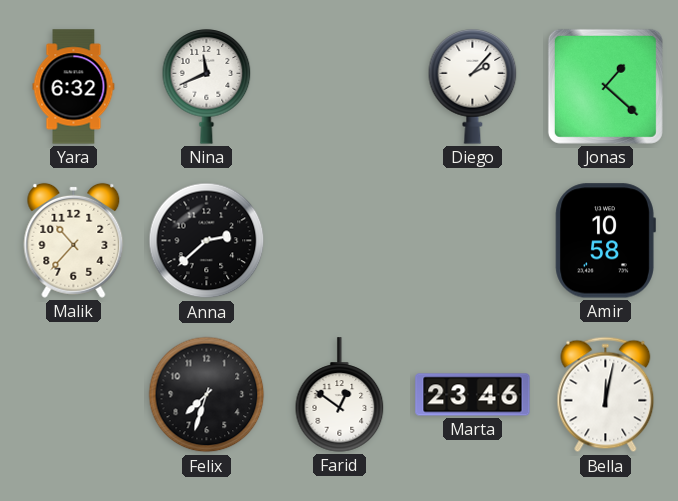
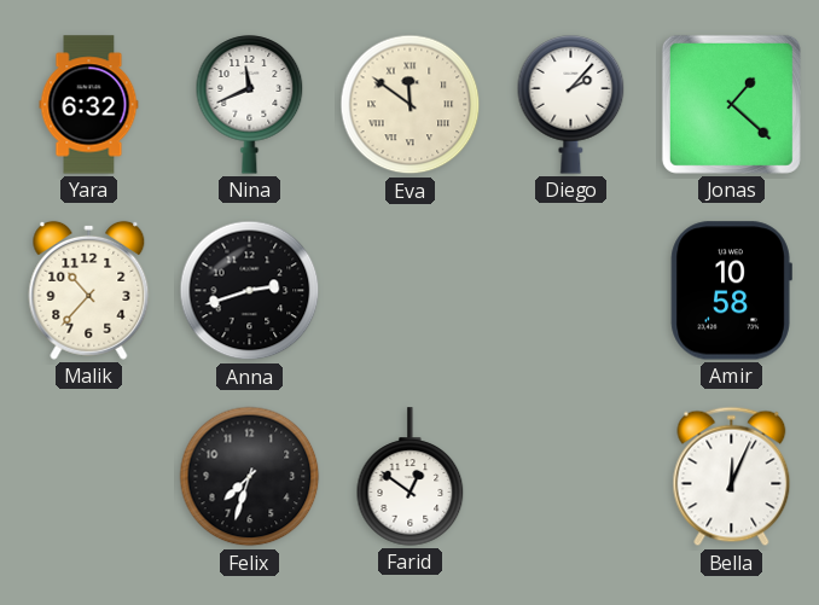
Eva: none -> 11:51 (411, 105)
Anna: 2:38 -> 2:42 (250, 291)
Marta: 23:46 -> none (473, 395)
Bella: 12:02 -> 12:04 (732, 477)
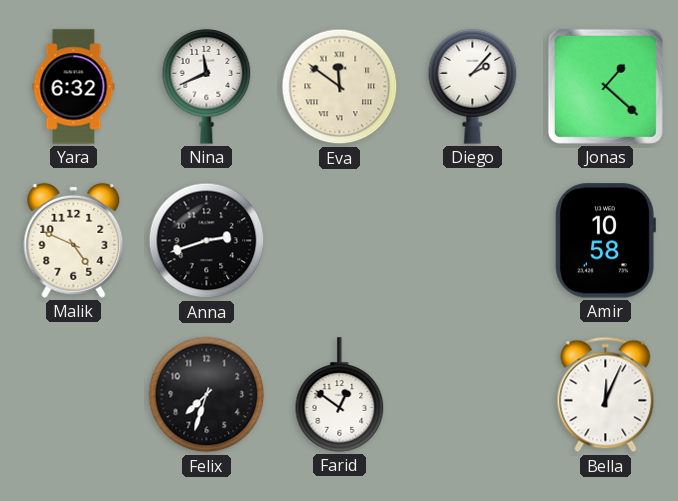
Malik: 10:37 -> 4:49 (74, 240)
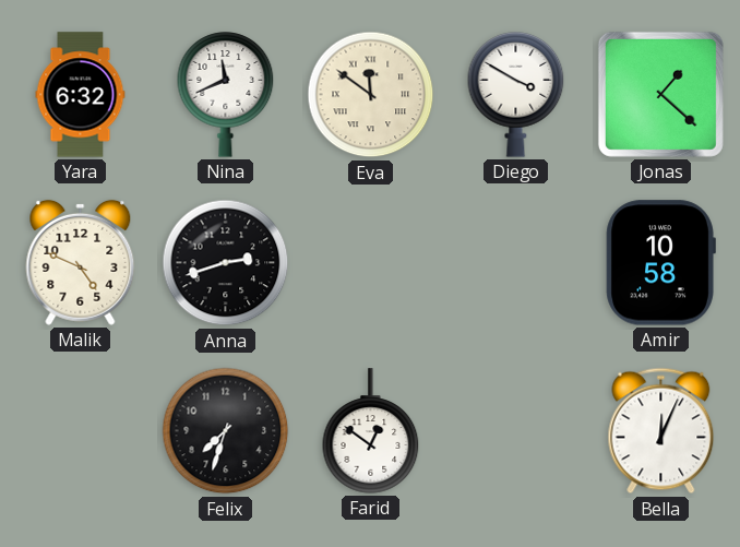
Diego: 2:07 -> 3:50 (516, 95)
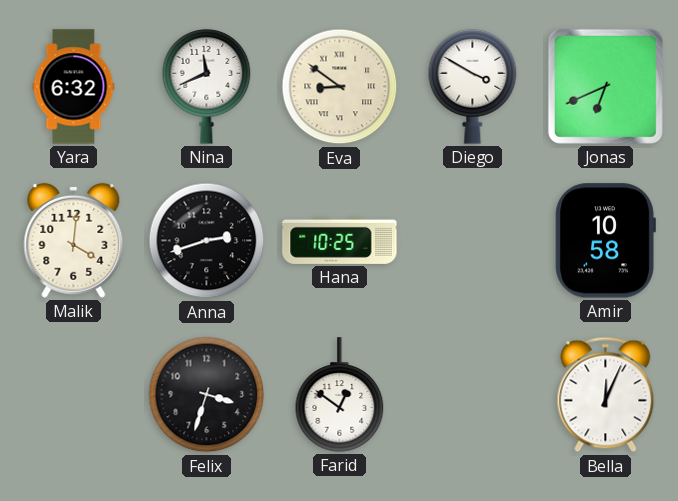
Eva: 11:51 -> 8:51 (340, 87)
Jonas: 1:22 -> 6:41 (605, 86)
Malik: 4:49 -> 4:01 (74, 240)
Hana: none -> 10:25 (340, 240)
Felix: 7:33 -> 3:33 (207, 395)
